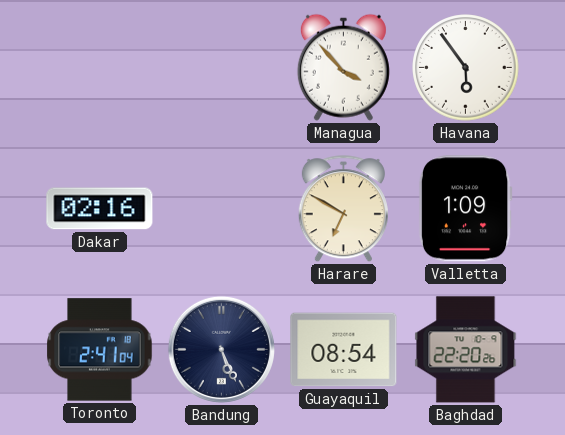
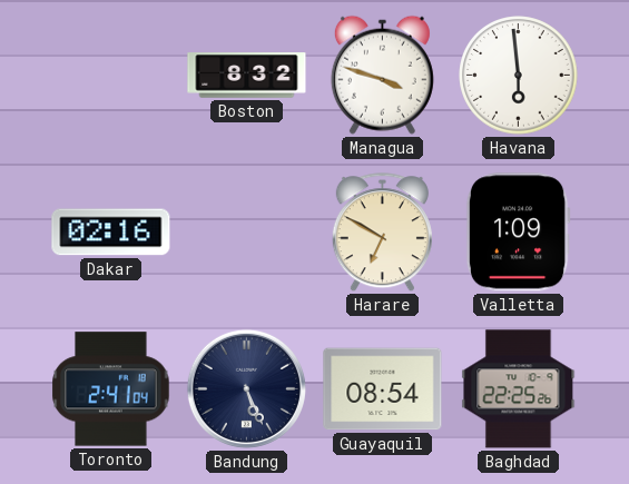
Boston: none -> 8:32 (247, 76)
Managua: 3:53 -> 3:48 (382, 75)
Havana: 5:54 -> 5:59 (519, 76)
Baghdad: 22:20 -> 22:25 (519, 389)
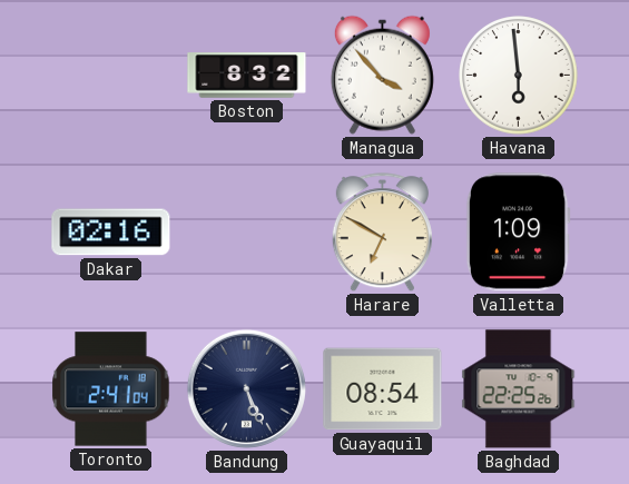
Managua: 3:48 -> 3:53 (382, 75)
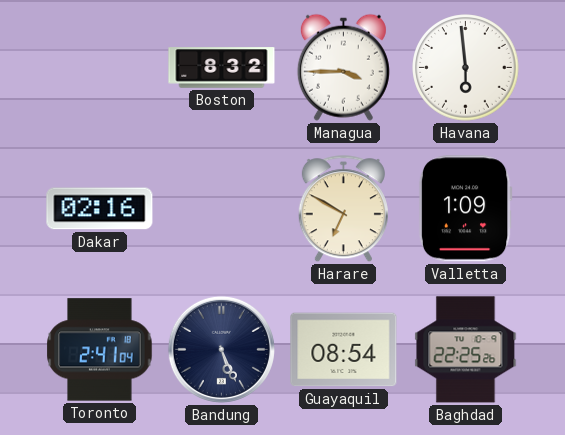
Managua: 3:53 -> 3:45 (343, 67)
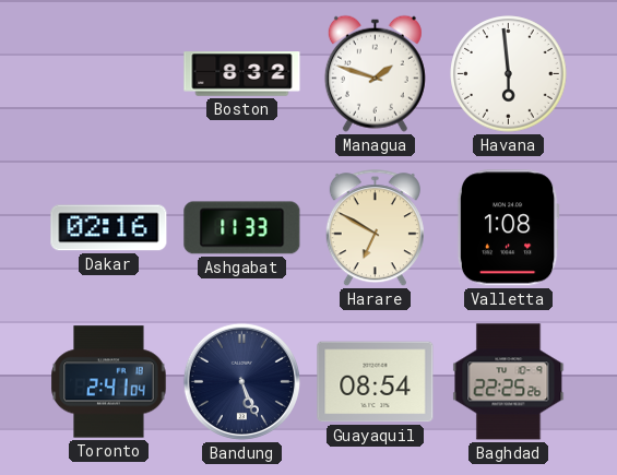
Managua: 3:45 -> 1:48 (375, 73)
Ashgabat: none -> 11:33 (242, 228)
Valletta: 1:09 -> 1:08 (508, 228)
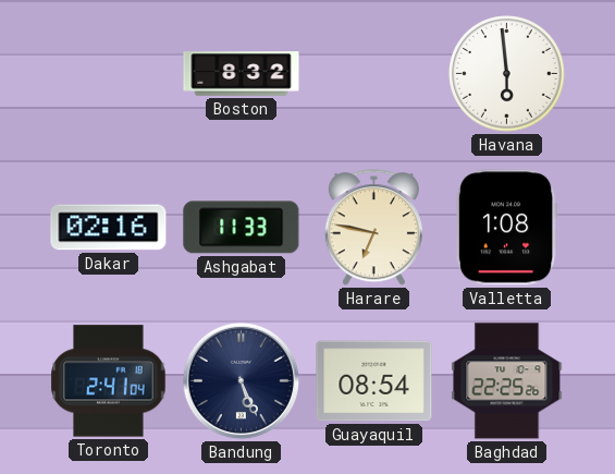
Managua: 1:48 -> none (375, 73)
Harare: 6:50 -> 6:47 (373, 228)
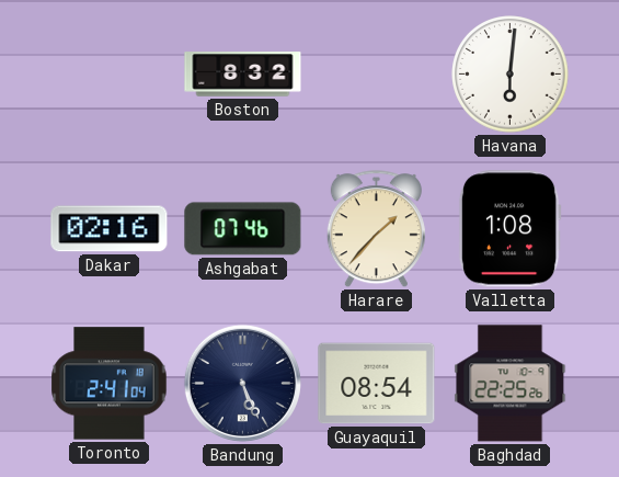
Havana: 5:59 -> 6:01 (511, 75)
Ashgabat: 11:33 -> 07:46 (243, 229)
Harare: 6:47 -> 1:37 (376, 229)
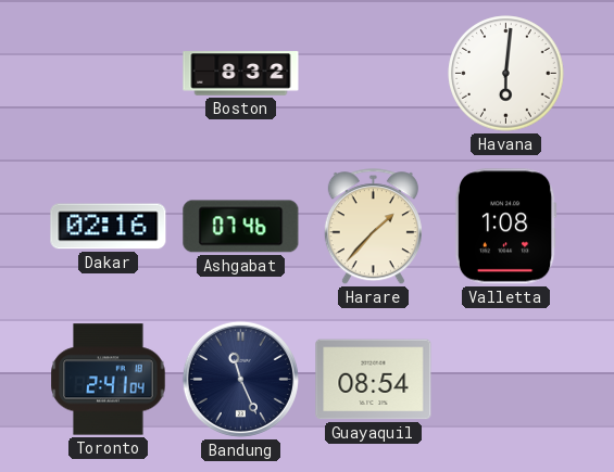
Bandung: 5:26 -> 11:26 (240, 379)
Baghdad: 22:25 -> none (511, 384)
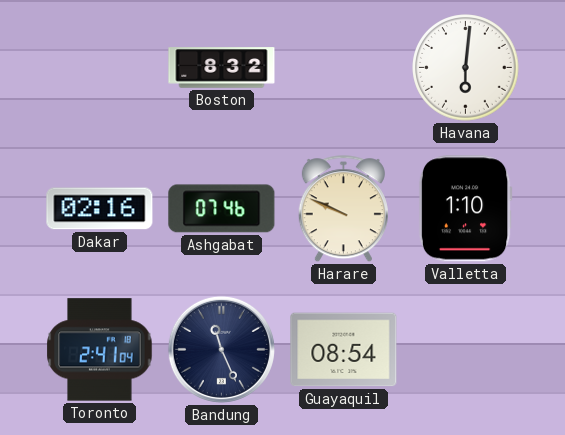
Harare: 1:37 -> 9:49 (343, 209)
Valletta: 1:08 -> 1:10 (465, 209)
